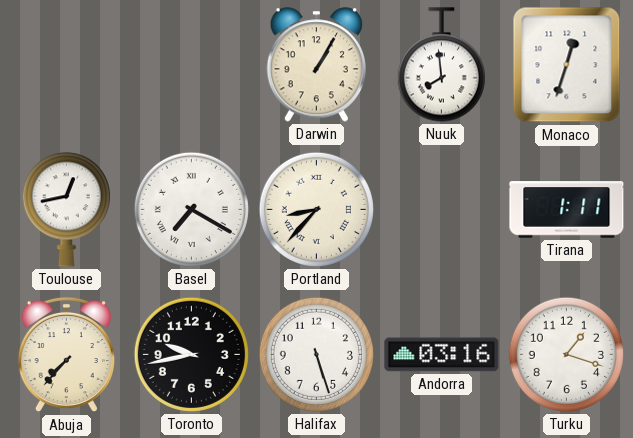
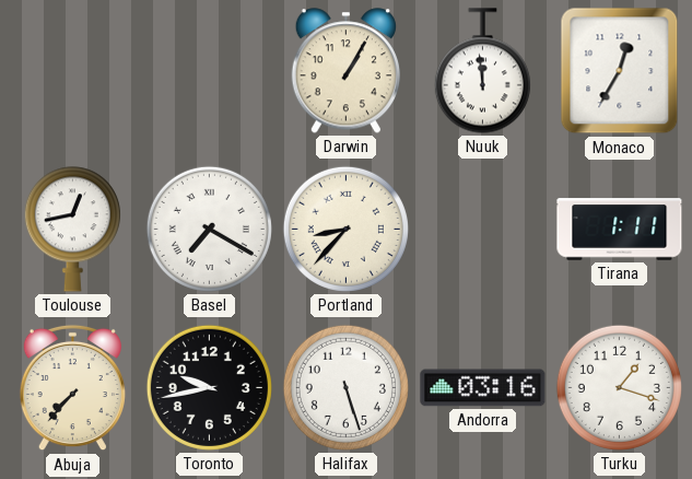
Nuuk: 7:59 -> 11:59 (482, 71)
Monaco: 12:33 -> 12:35 (620, 71)
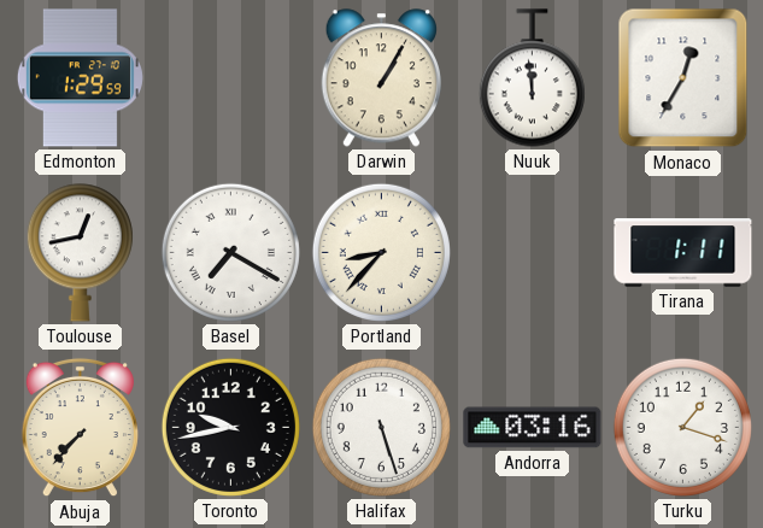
Edmonton: none -> 1:29 (80, 78)
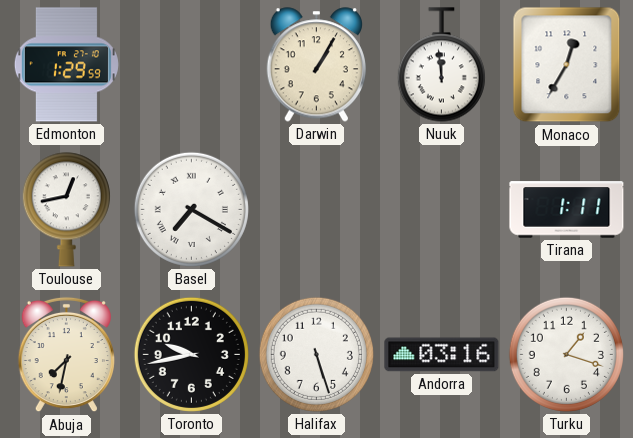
Portland: 8:37 -> none (381, 252)
Abuja: 7:37 -> 7:32 (66, 355)
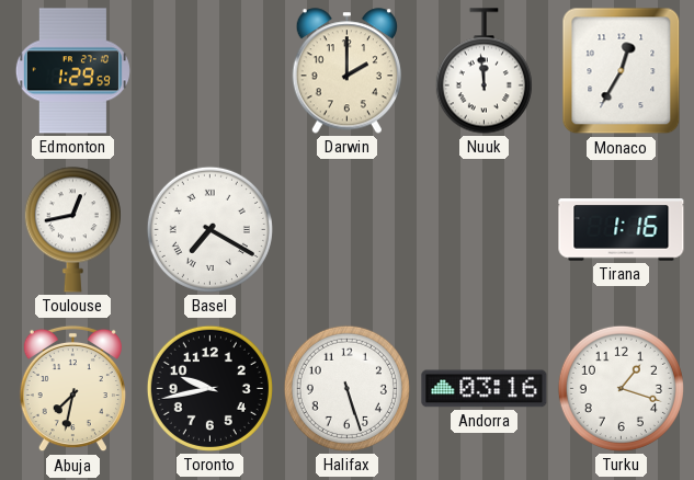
Darwin: 1:05 -> 2:00 (346, 71)
Tirana: 1:11 -> 1:16 (622, 230)
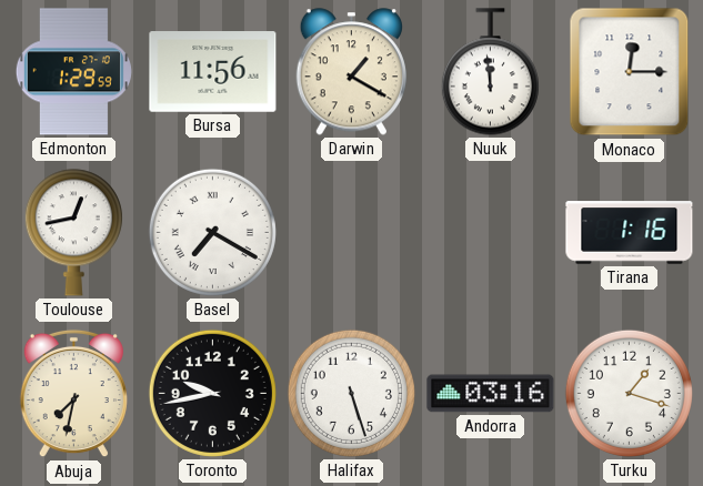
Bursa: none -> 11:56 (213, 72)
Darwin: 2:00 -> 1:20 (351, 72)
Monaco: 12:35 -> 12:15 (630, 72)
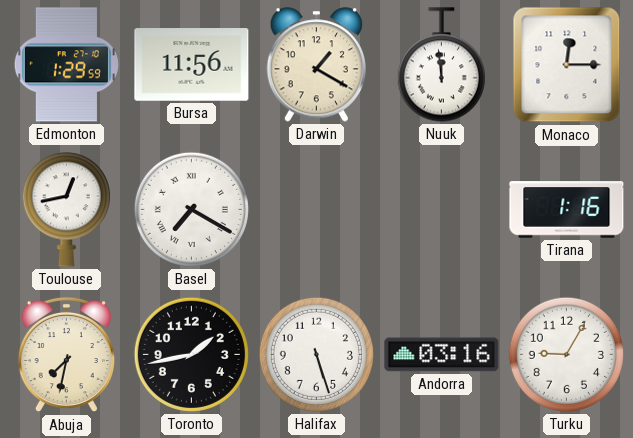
Toronto: 9:43 -> 1:43 (191, 354)
Turku: 1:18 -> 9:05 (566, 354)
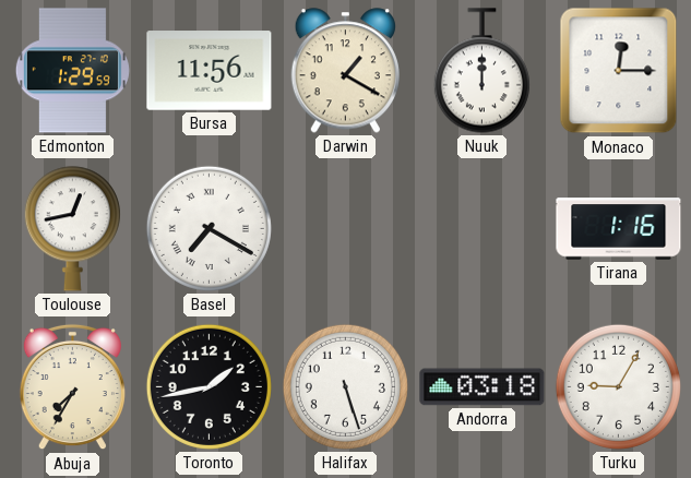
Nuuk: 11:59 -> 12:00 (481, 71)
Abuja: 7:32 -> 7:35 (72, 387)
Andorra: 03:16 -> 03:18 (482, 387)
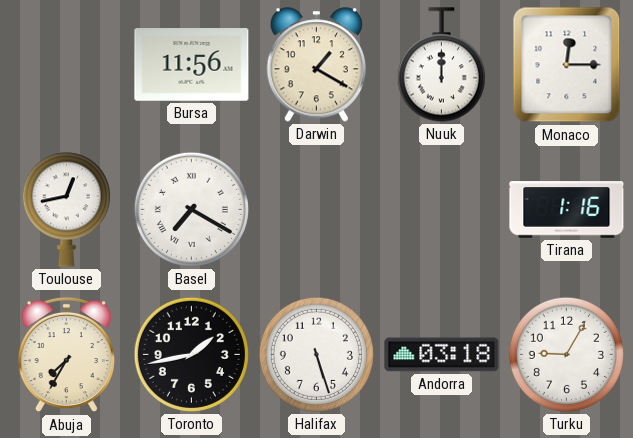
Edmonton: 1:29 -> none (72, 71)
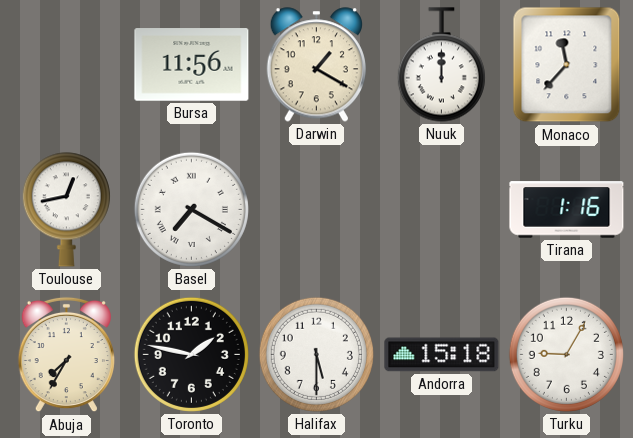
Monaco: 12:15 -> 11:37 (567, 65)
Toronto: 1:43 -> 1:47 (191, 354)
Halifax: 5:27 -> 5:30 (316, 354)
Andorra: 03:18 -> 15:18 (442, 355)
